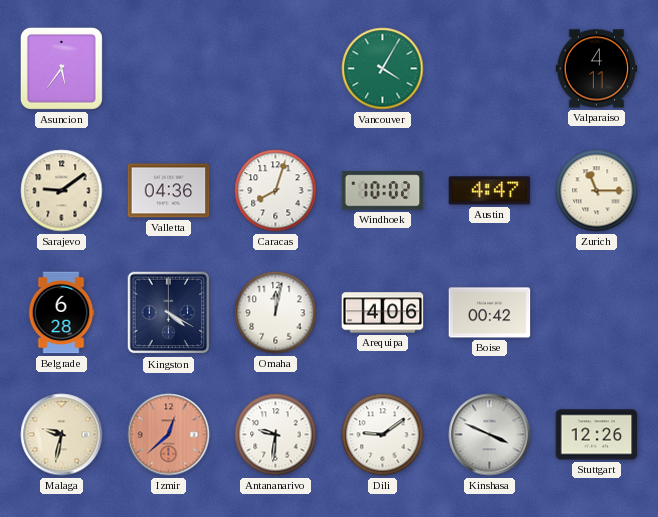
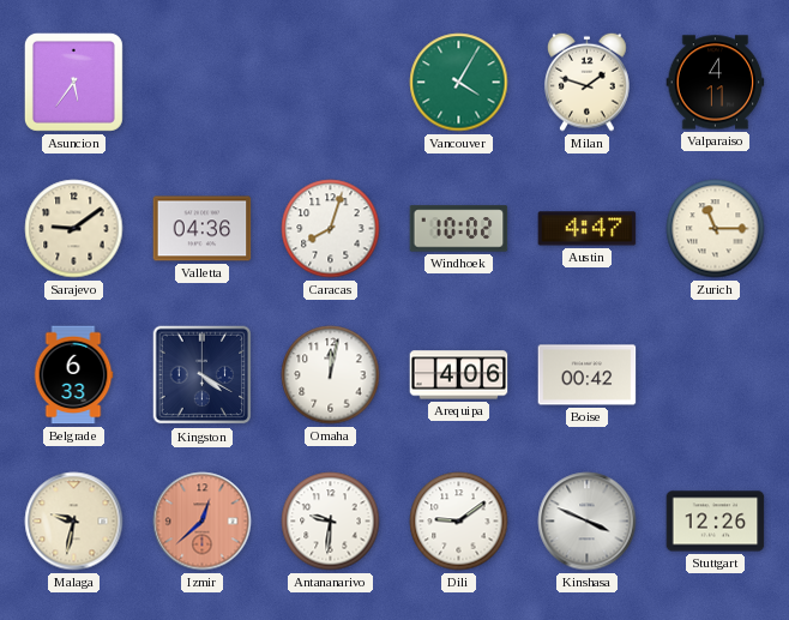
Milan: none -> 1:48 (588, 82)
Belgrade: 6:28 -> 6:33 (73, 375)
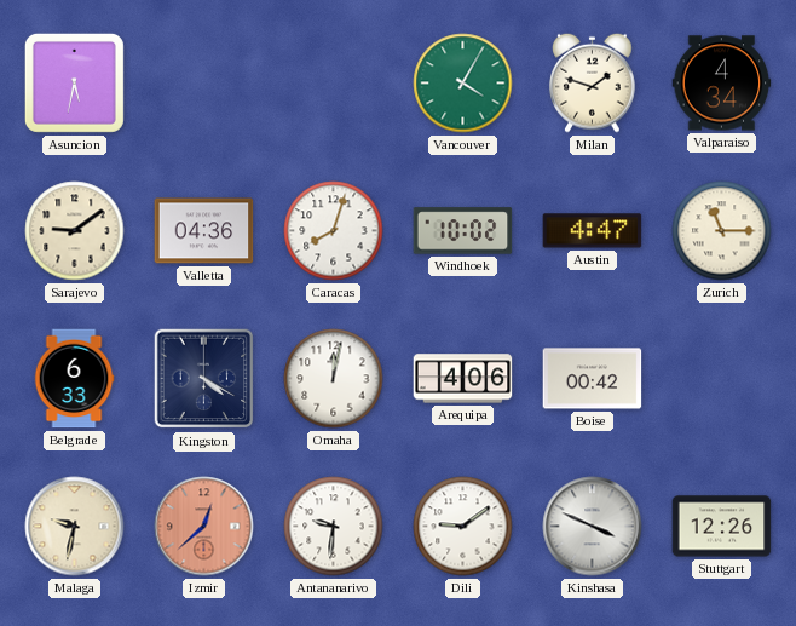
Asuncion: 5:36 -> 5:32 (74, 82)
Valparaiso: 4:11 -> 4:34 (722, 84)
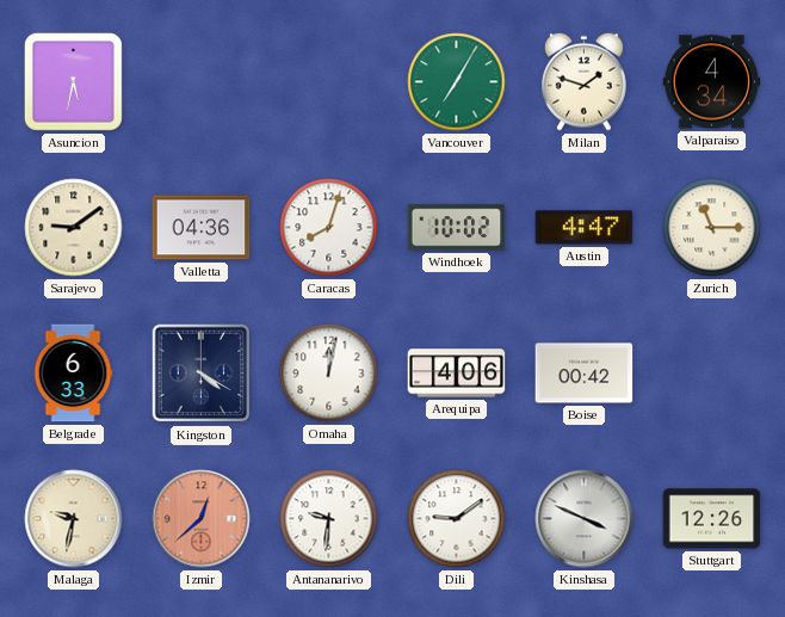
Vancouver: 4:05 -> 7:05 (457, 82)
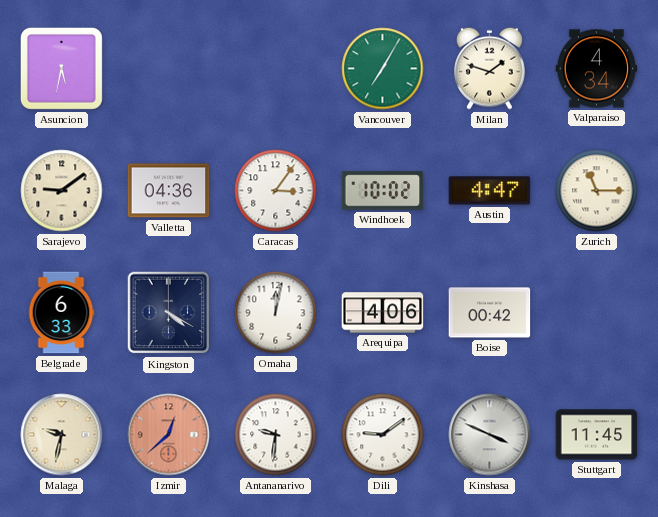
Caracas: 8:03 -> 3:06 (276, 191)
Stuttgart: 12:26 -> 11:45 (597, 435)
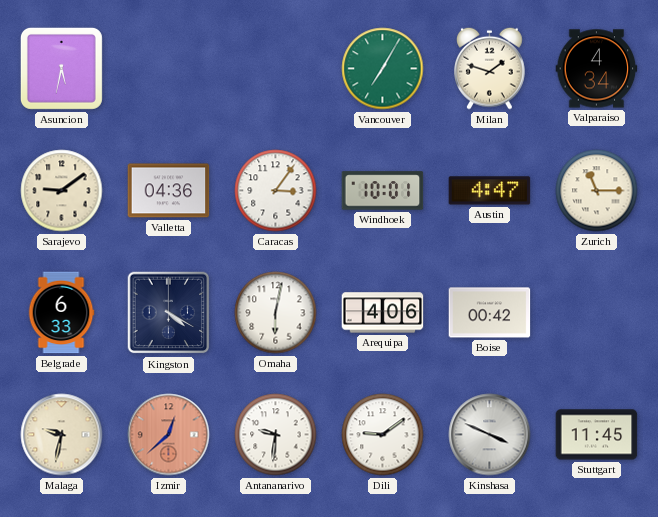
Windhoek: 10:02 -> 10:01 (383, 191)
Omaha: 12:02 -> 6:02 (276, 313)
